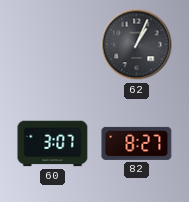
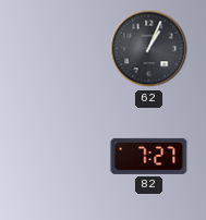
60: 3:07 -> none (53, 144)
82: 8:27 -> 7:27 (149, 156)
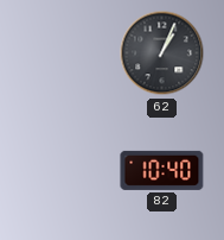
82: 7:27 -> 10:40 (162, 170)
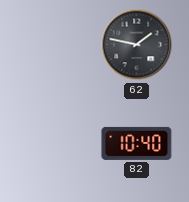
62: 1:04 -> 1:47 (137, 45)
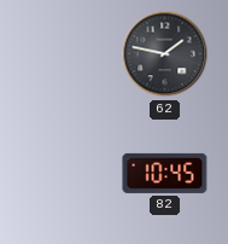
82: 10:40 -> 10:45 (165, 173)
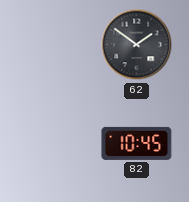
62: 1:47 -> 1:51 (137, 45)
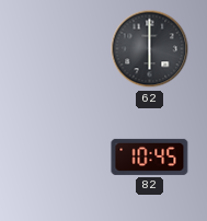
62: 1:51 -> 6:00 (150, 49)
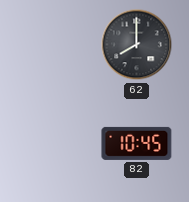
62: 6:00 -> 8:00 (137, 45)
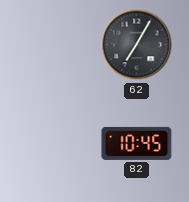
62: 8:00 -> 7:05 (137, 45)
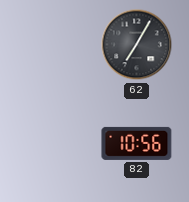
82: 10:45 -> 10:56 (137, 143)
